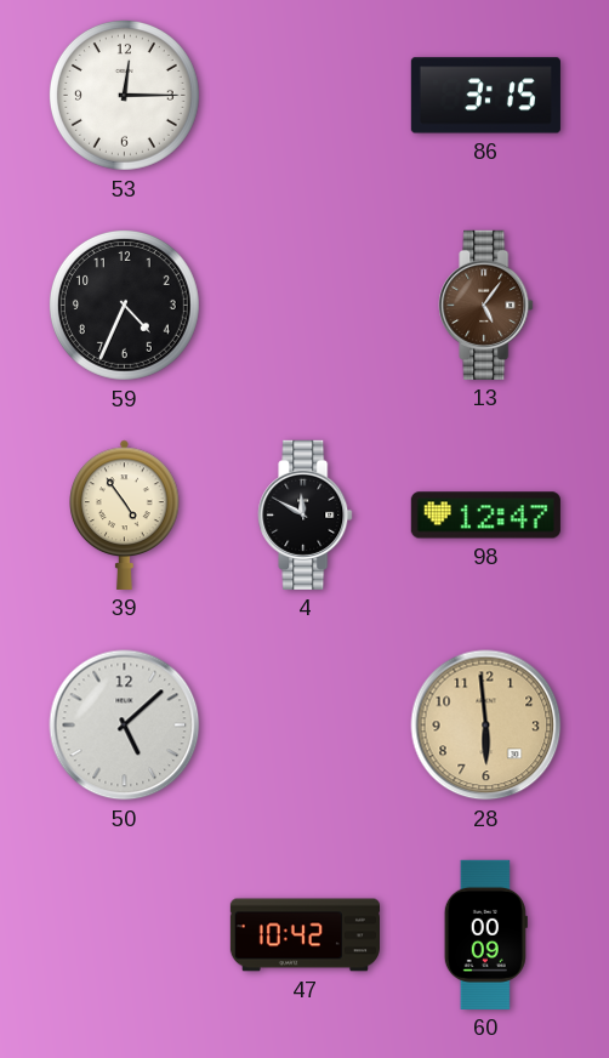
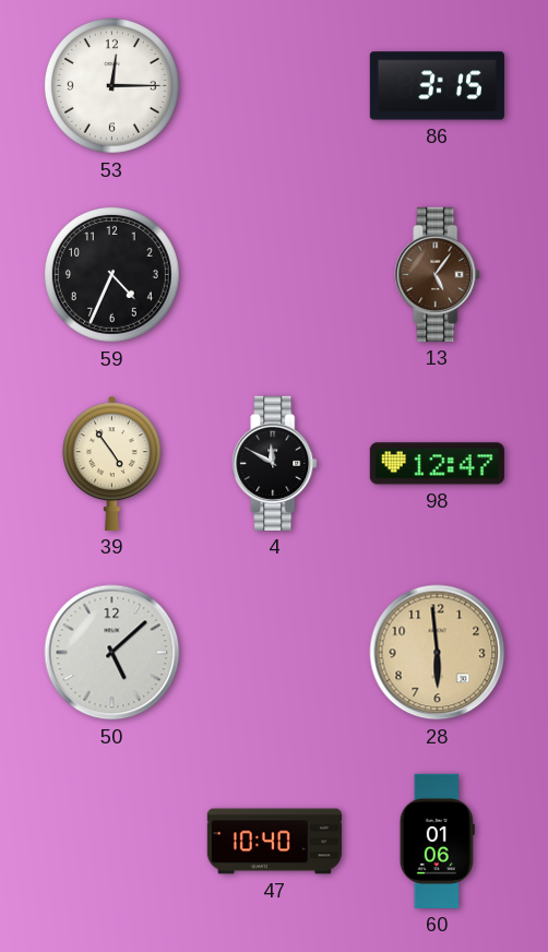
47: 10:42 -> 10:40 (274, 842)
60: 00:09 -> 01:06 (437, 841)
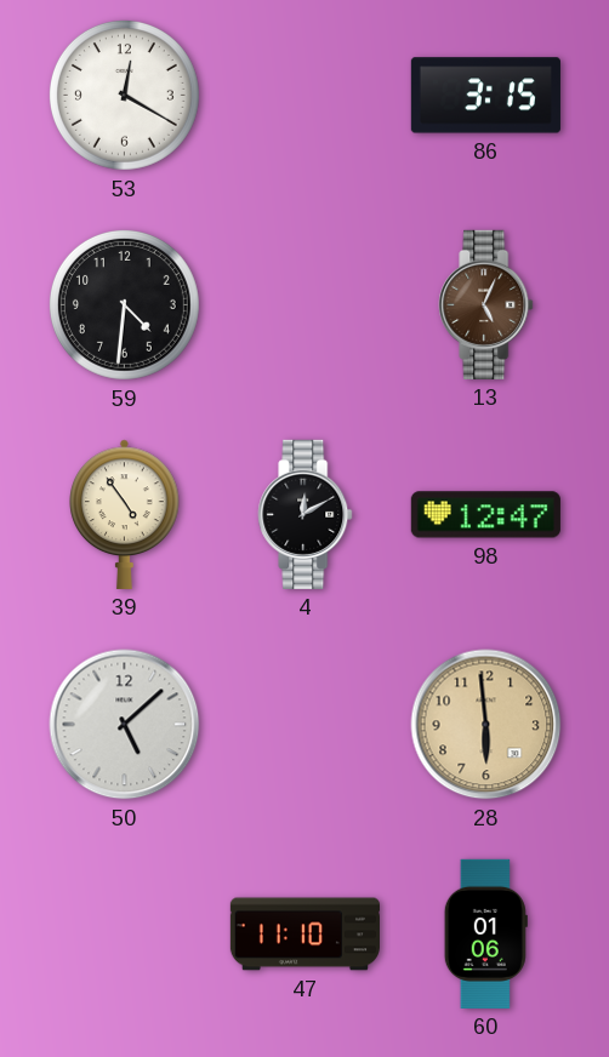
53: 12:15 -> 12:20 (124, 95)
59: 4:34 -> 4:31 (124, 304)
13: 5:06 -> 5:04 (486, 304)
4: 11:50 -> 12:10 (306, 514)
47: 10:40 -> 11:10 (304, 935)
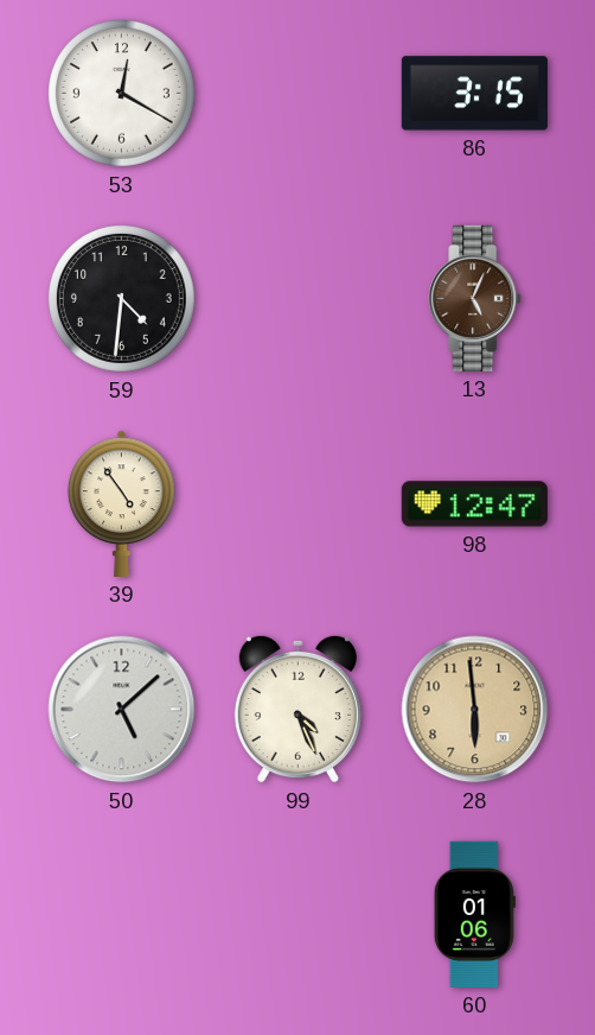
4: 12:10 -> none (306, 514)
99: none -> 4:26 (297, 709)
47: 11:10 -> none (304, 935)
